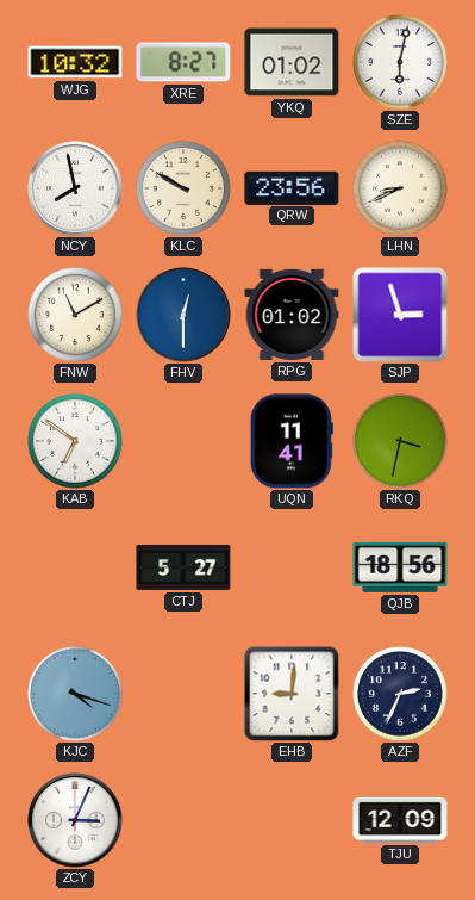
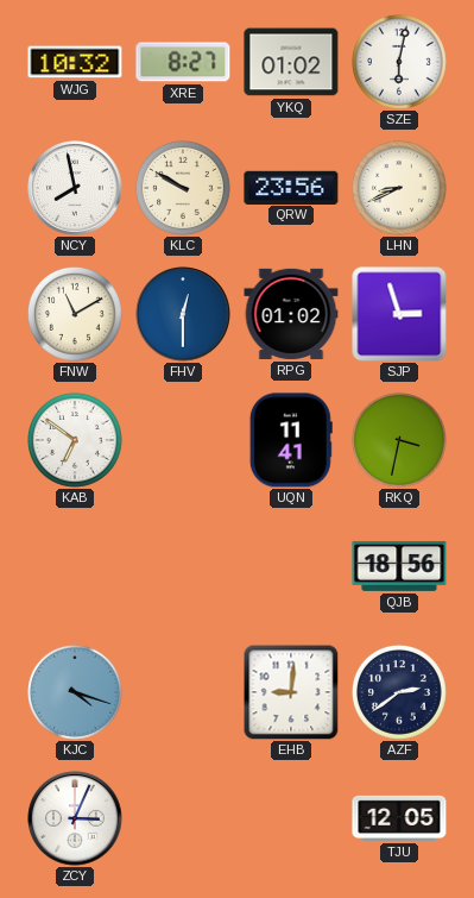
CTJ: 5:27 -> none (183, 567)
AZF: 2:34 -> 2:39 (400, 693)
TJU: 12:09 -> 12:05 (399, 818)
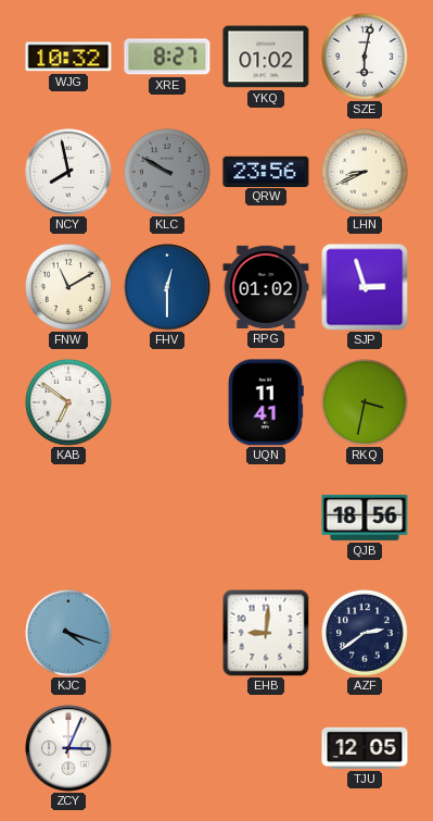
KLC dial: cream -> grey (168, 173)
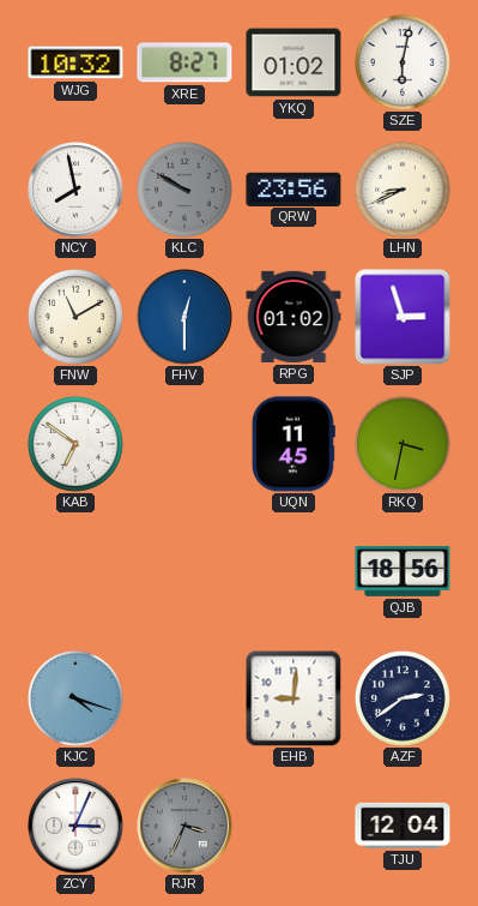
UQN: 11:41 -> 11:45 (294, 444)
RJR: none -> 3:34 (184, 826)
TJU: 12:05 -> 12:04 (403, 826)
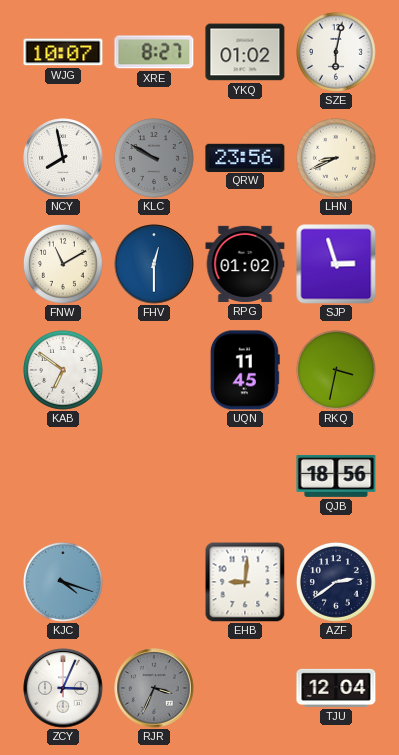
WJG: 10:32 -> 10:07 (63, 52)
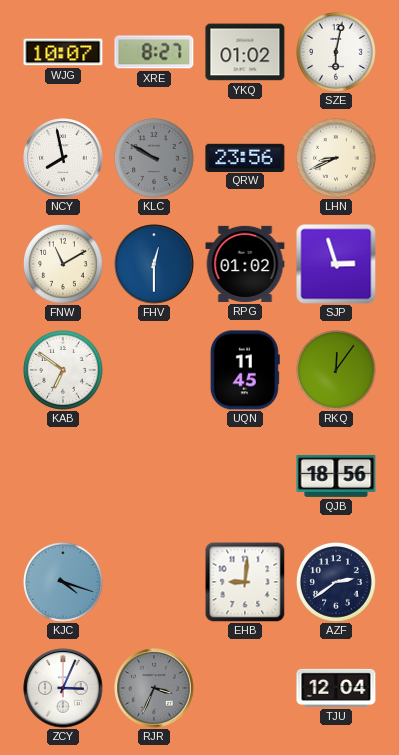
RKQ: 3:32 -> 12:06 (337, 371)
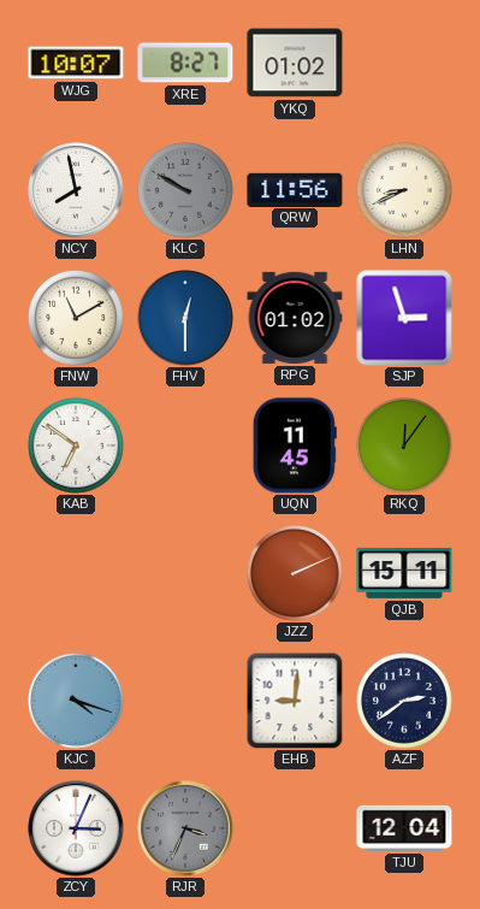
SZE: 6:02 -> none (337, 53)
QRW: 23:56 -> 11:56 (295, 189)
JZZ: none -> 2:11 (296, 574)
QJB: 18:56 -> 15:11 (404, 573)
